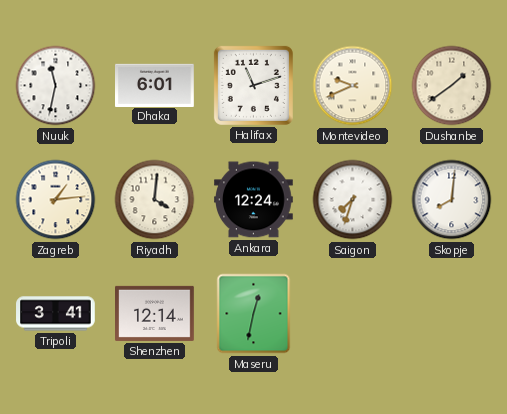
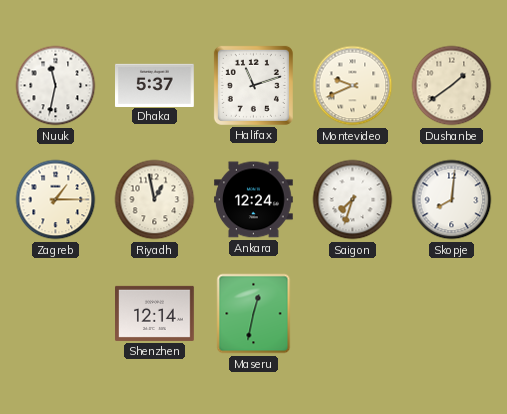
Dhaka: 6:01 -> 5:37 (155, 85)
Zagreb: 1:14 -> 1:15 (56, 200)
Riyadh: 4:01 -> 12:58 (155, 200)
Tripoli: 3:41 -> none (56, 314)
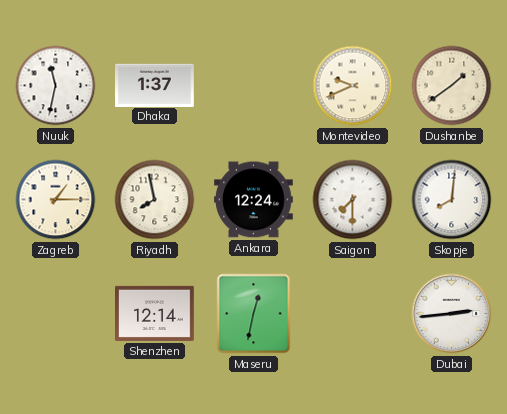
Dhaka: 5:37 -> 1:37 (155, 85)
Halifax: 11:12 -> none (253, 85)
Riyadh: 12:58 -> 7:58 (155, 200)
Saigon: 7:33 -> 7:30 (353, 200)
Dubai: none -> 2:44 (452, 314)
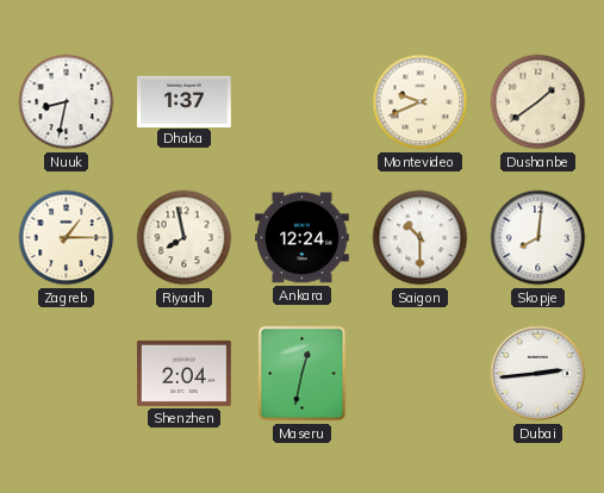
Nuuk: 11:32 -> 8:32 (67, 102)
Saigon: 7:30 -> 10:30 (421, 238)
Shenzhen: 12:14 -> 2:04 (185, 373)
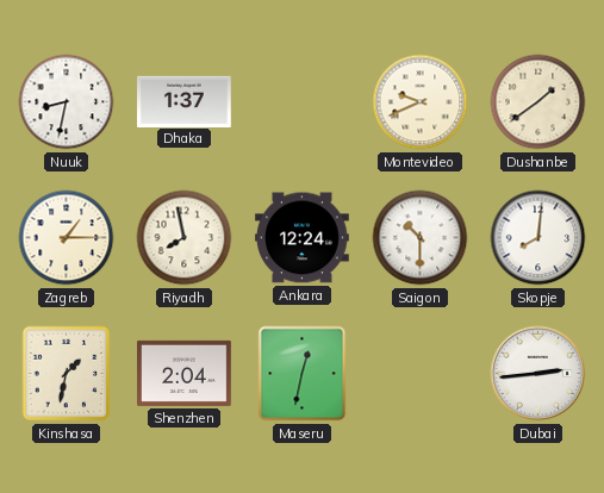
Kinshasa: none -> 1:32 (67, 374)
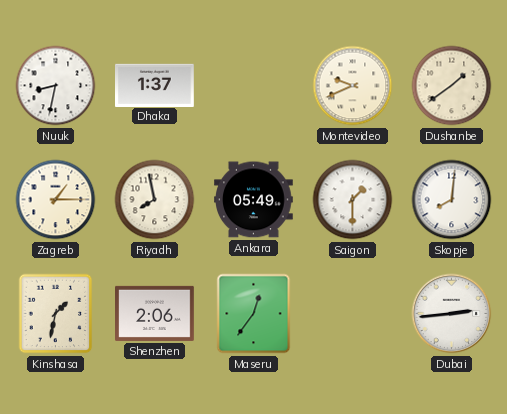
Ankara: 12:24 -> 05:49 (254, 200)
Saigon: 10:30 -> 1:30 (353, 200)
Shenzhen: 2:04 -> 2:06 (155, 313)
Maseru: 12:32 -> 12:36 (254, 314)
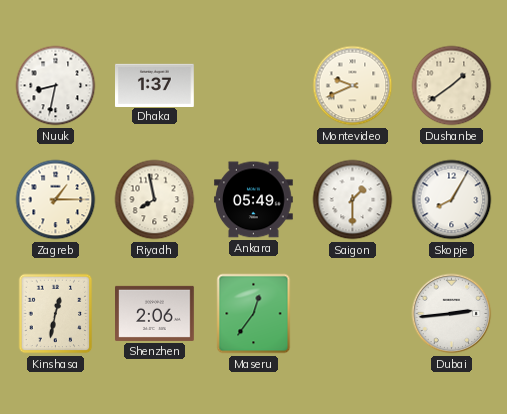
Skopje: 8:01 -> 8:05 (452, 200)
Kinshasa: 1:32 -> 12:32 (56, 314)
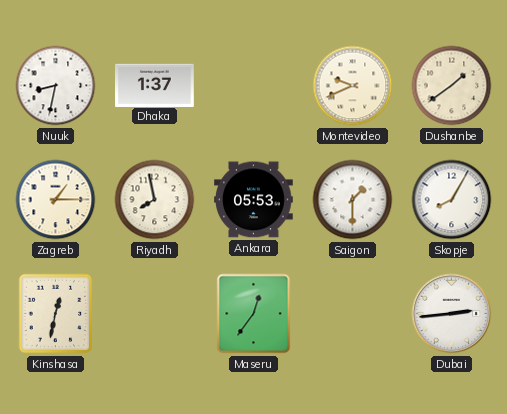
Ankara: 05:49 -> 05:53 (254, 200)
Shenzhen: 2:06 -> none (155, 313)
